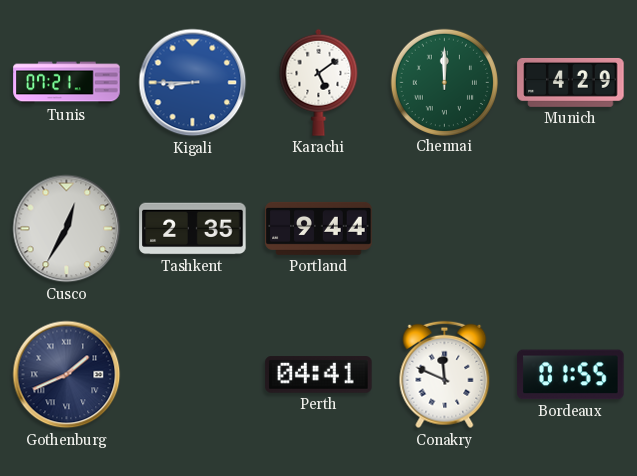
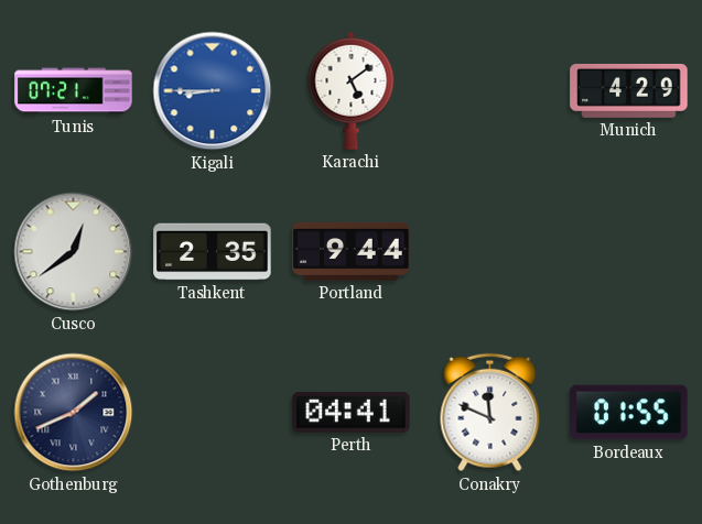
Chennai: 12:00 -> none (444, 82)
Cusco: 12:35 -> 12:39 (74, 252)
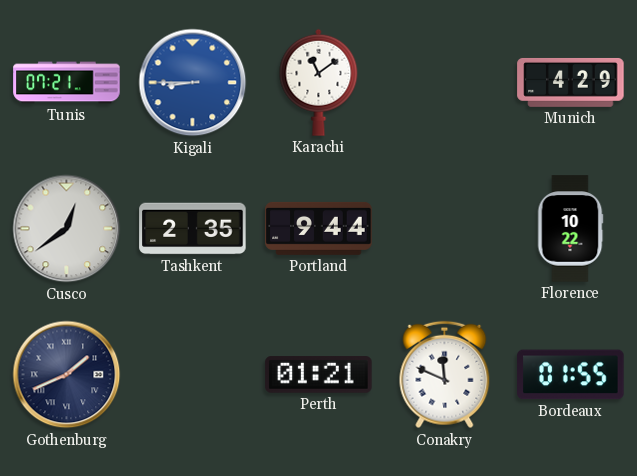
Karachi: 5:09 -> 11:09 (319, 82)
Florence: none -> 10:22 (570, 229)
Perth: 04:41 -> 01:21 (319, 375)
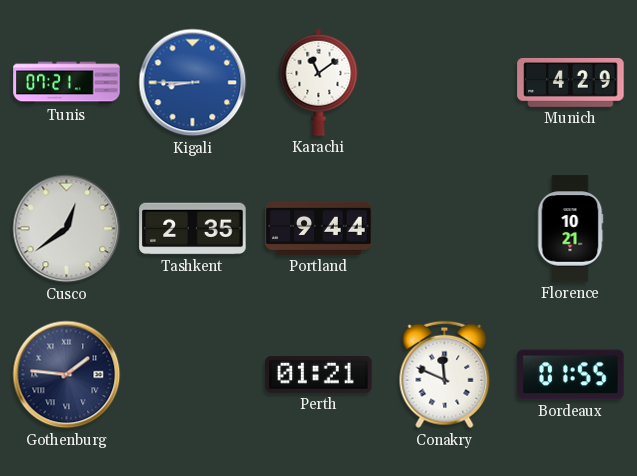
Florence: 10:22 -> 10:21 (570, 229)
Gothenburg: 1:41 -> 1:46 (67, 375)
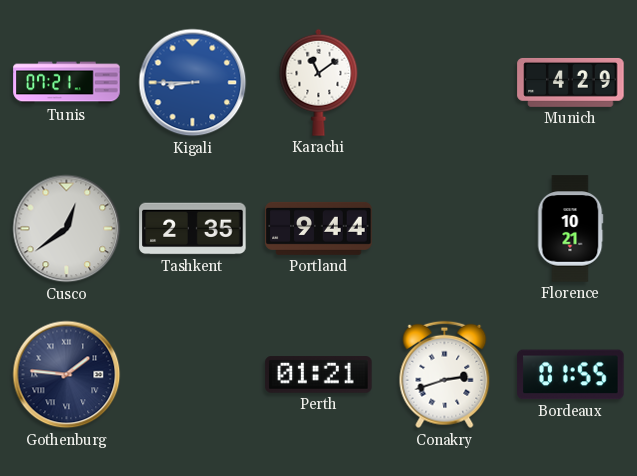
Conakry: 11:49 -> 2:42 (445, 375)
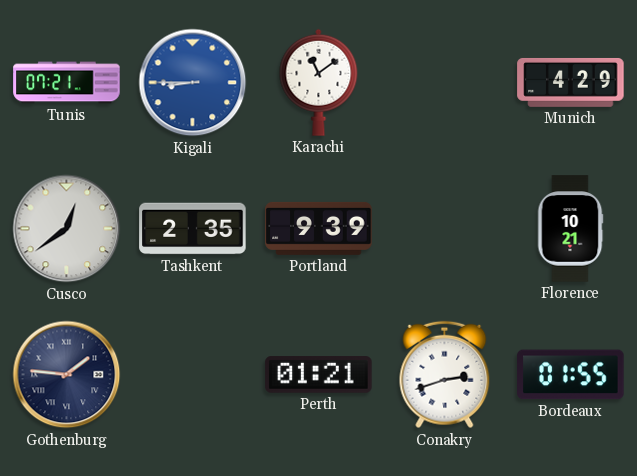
Portland: 9:44 -> 9:39 (319, 228)
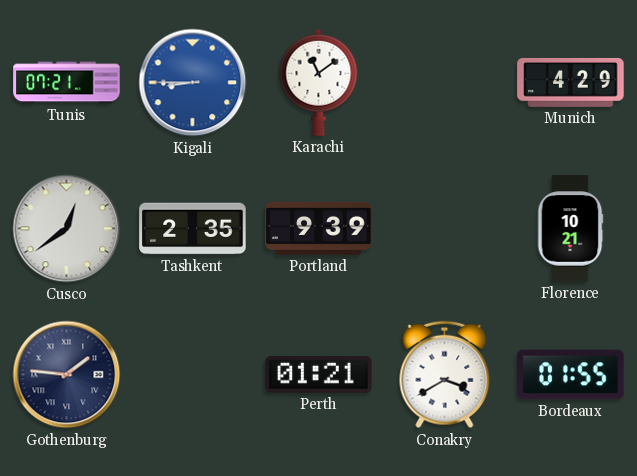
Conakry: 2:42 -> 3:40 (445, 375)
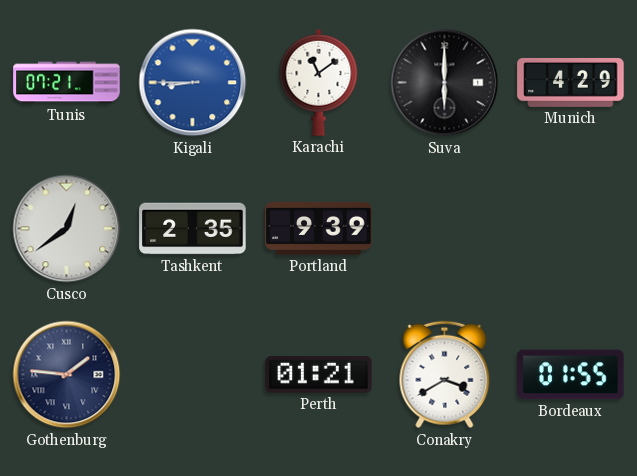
Suva: none -> 6:00 (445, 83)
Florence: 10:21 -> none (570, 229)
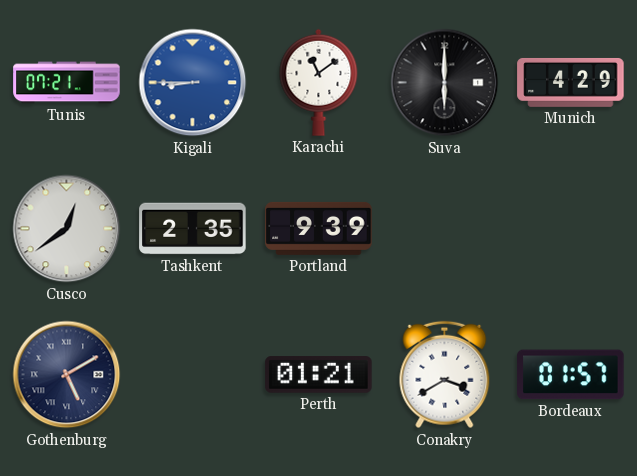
Gothenburg: 1:46 -> 5:10 (67, 375)
Bordeaux: 01:55 -> 01:57 (571, 375)
